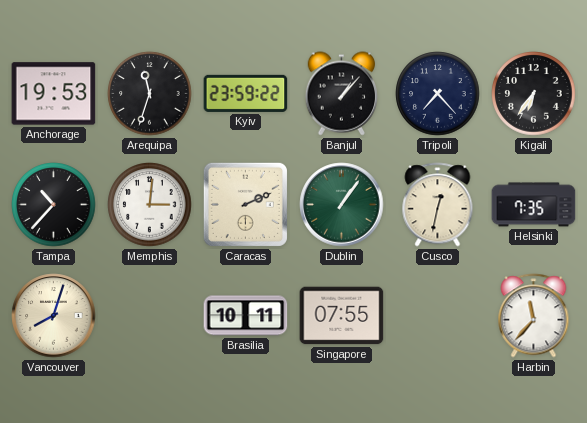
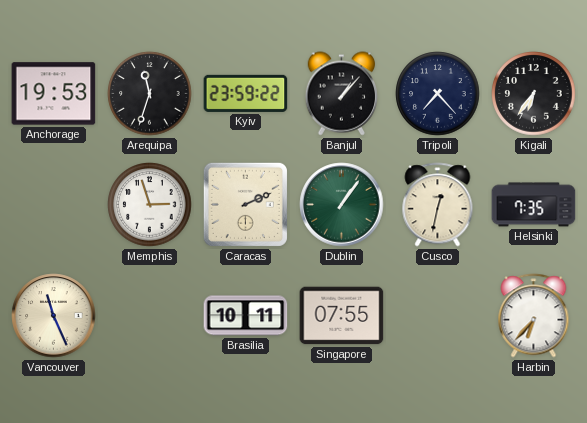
Tampa: 10:37 -> none (54, 205)
Memphis: 3:01 -> 2:57 (150, 205)
Vancouver: 8:03 -> 11:26 (54, 316)
Harbin: 11:37 -> 6:37 (534, 316)
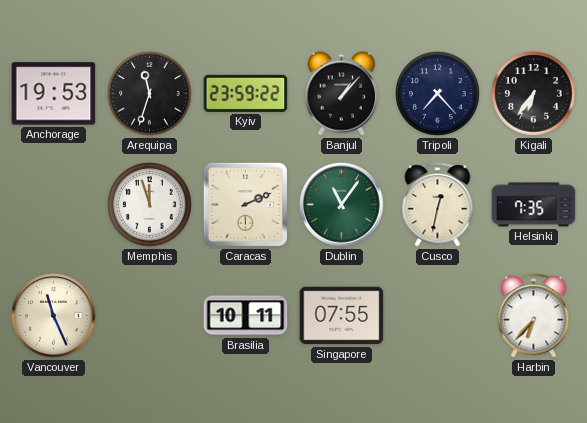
Memphis: 2:57 -> 11:57 (150, 205)
Dublin: 1:06 -> 11:06 (342, 205)
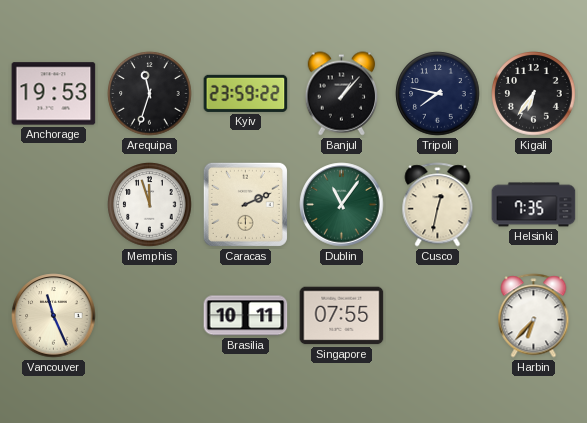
Tripoli: 7:23 -> 7:47 (438, 94)
